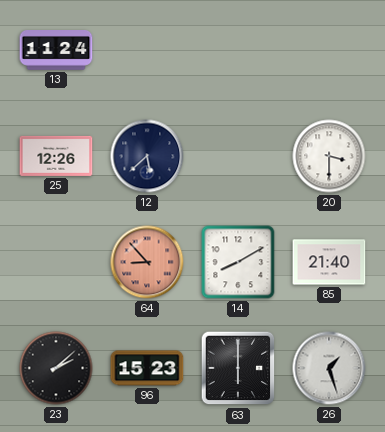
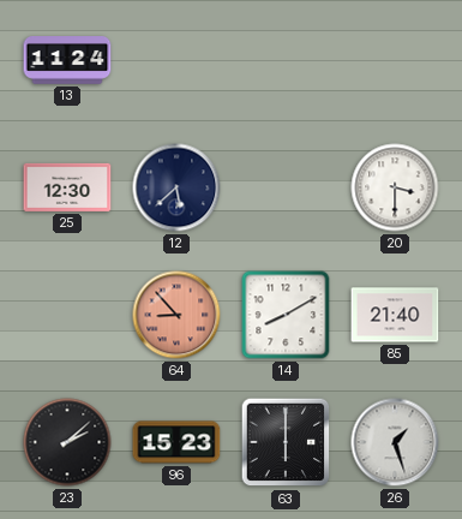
25: 12:26 -> 12:30 (67, 187)
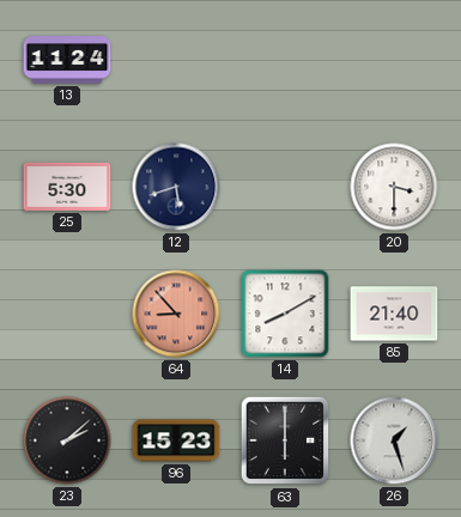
25: 12:30 -> 5:30 (67, 187)
12: 5:38 -> 5:42 (176, 187)
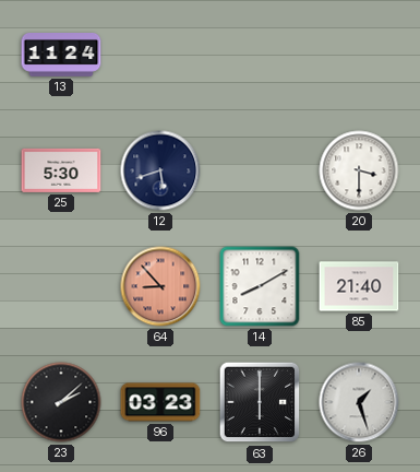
96: 15:23 -> 03:23 (160, 402)
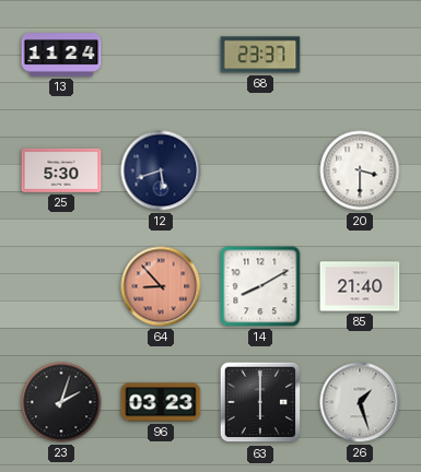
68: none -> 23:37 (260, 55)
23: 2:08 -> 2:03 (61, 402)
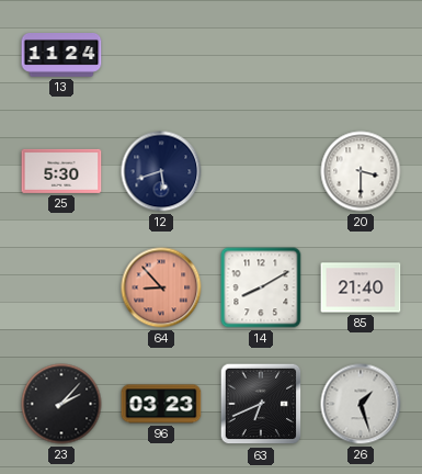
68: 23:37 -> none (260, 55)
23: 2:03 -> 2:07 (61, 404)
63: 6:00 -> 6:41 (261, 404)
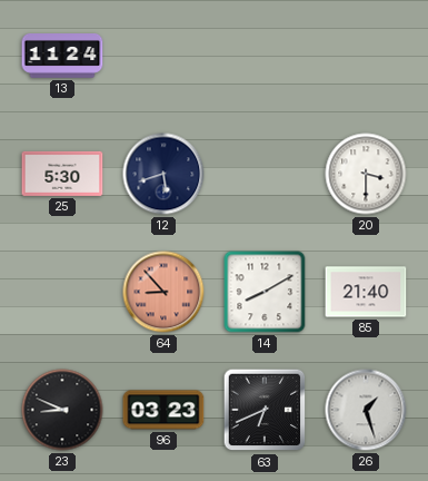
23: 2:07 -> 8:49 (62, 410)
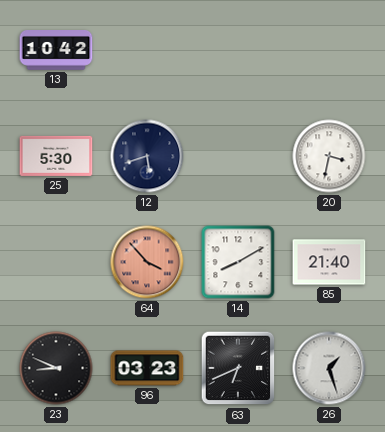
13: 11:24 -> 10:42 (56, 51)
20: 3:30 -> 3:32 (329, 156)
64: 8:53 -> 3:53 (147, 262)
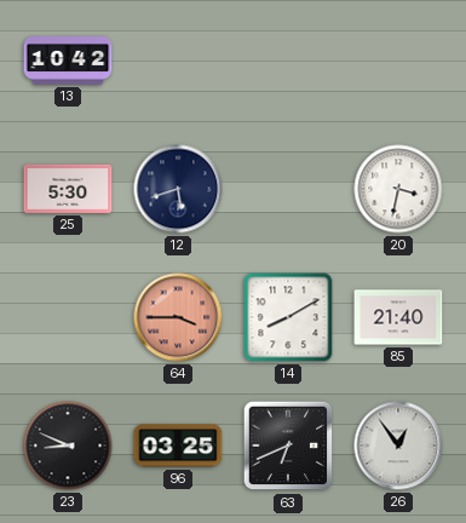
64: 3:53 -> 3:45 (178, 317)
96: 03:23 -> 03:25 (178, 446)
26: 1:27 -> 12:54 (398, 446)
